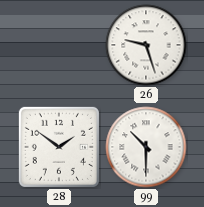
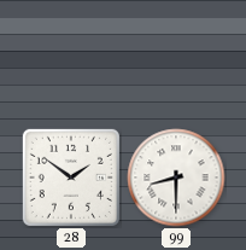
26: 9:27 -> none (146, 45)
99: 10:30 -> 8:30 (176, 178)
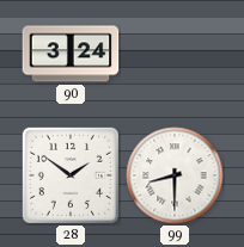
90: none -> 3:24 (71, 54)
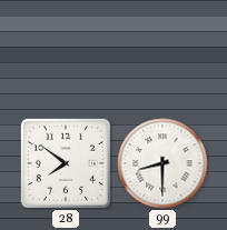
90: 3:24 -> none (71, 54)
28: 1:51 -> 7:51 (66, 163)
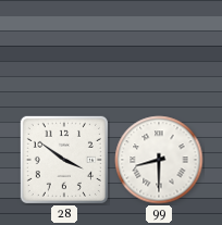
28: 7:51 -> 3:51 (64, 160)
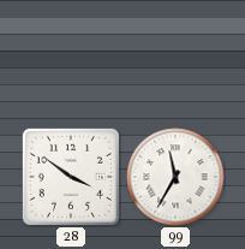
99: 8:30 -> 11:35 (175, 177)
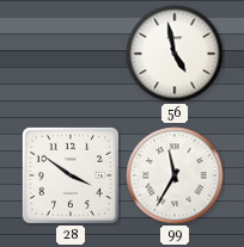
56: none -> 4:58 (175, 54)
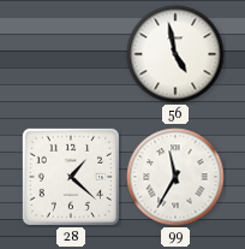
28: 3:51 -> 1:22 (71, 177)
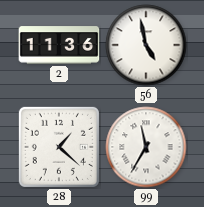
2: none -> 11:36 (59, 45)
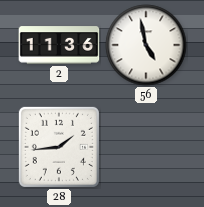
28: 1:22 -> 1:44 (59, 147)
99: 11:35 -> none (146, 147)
